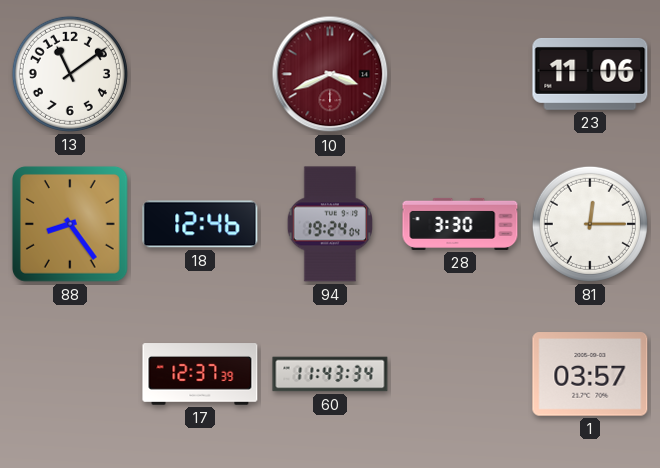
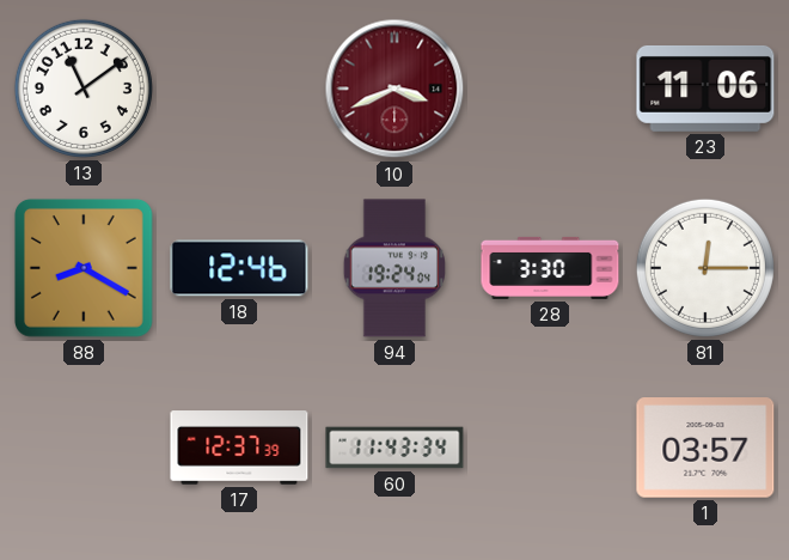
88: 8:24 -> 8:20 (84, 268)
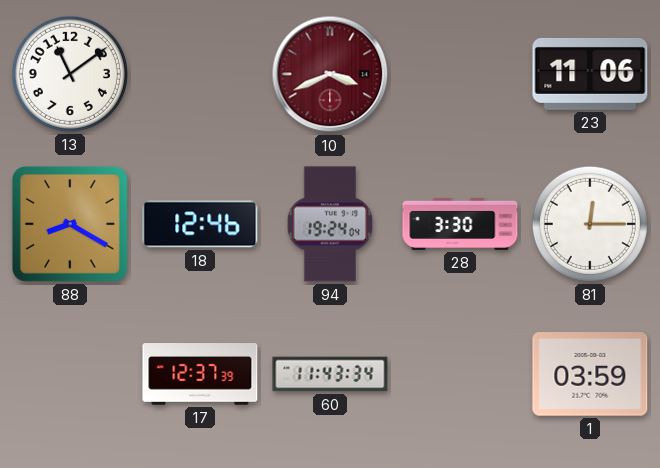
1: 03:57 -> 03:59 (590, 374)
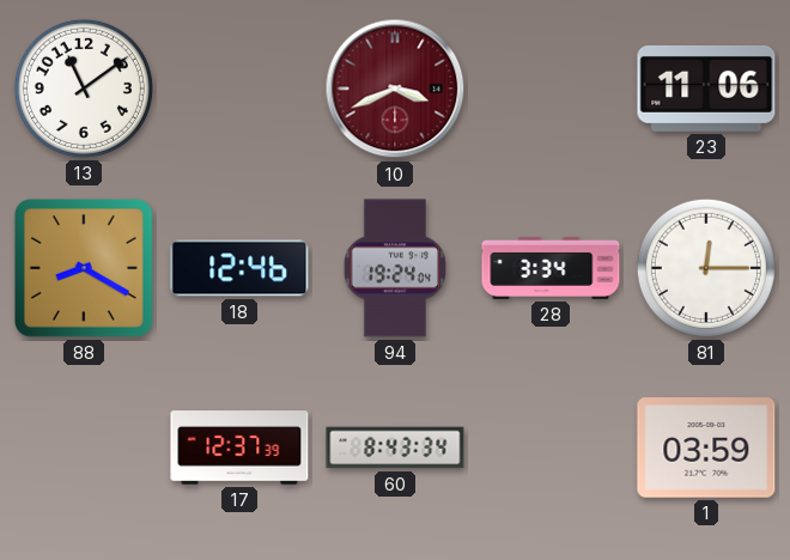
28: 3:30 -> 3:34 (551, 268)
60: 11:43 -> 8:43 (395, 448)
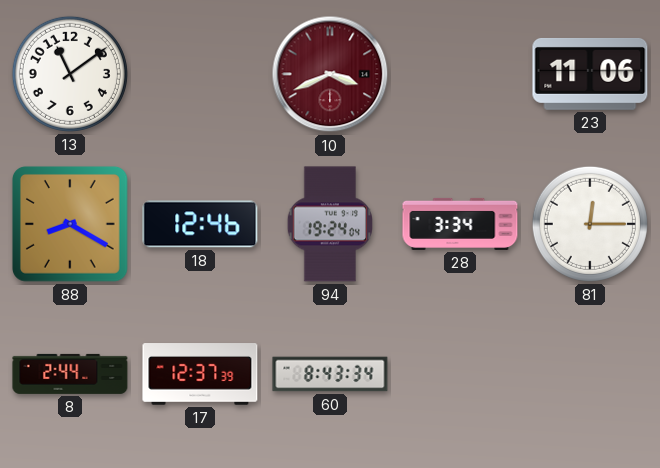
8: none -> 2:44 (70, 374)
1: 03:59 -> none (706, 448)
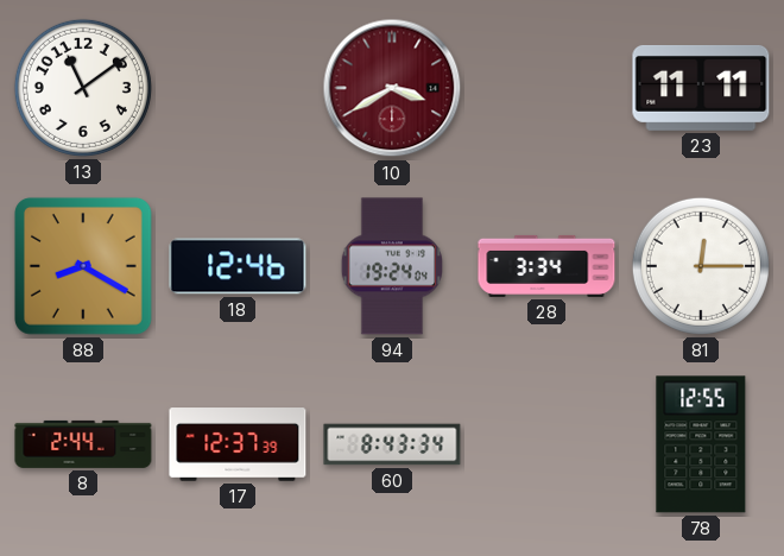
10: 3:41 -> 3:40 (392, 88)
23: 11:06 -> 11:11 (701, 88)
78: none -> 12:55 (701, 444)
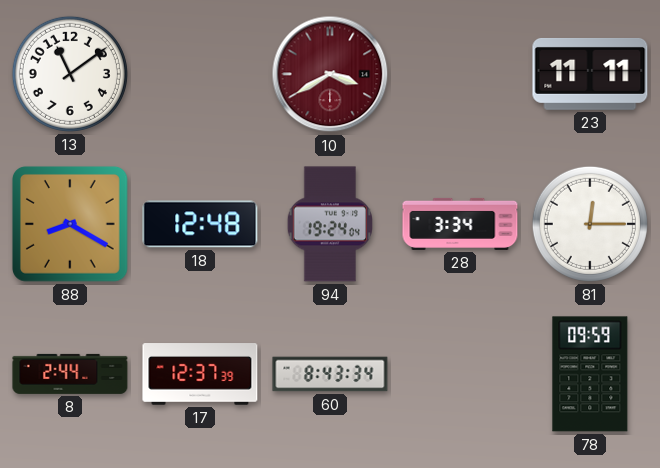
18: 12:46 -> 12:48 (200, 224)
78: 12:55 -> 09:59 (590, 374)
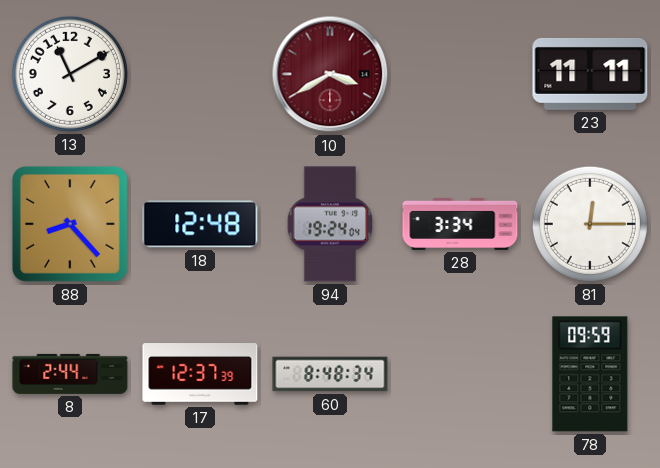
13: 11:09 -> 11:10 (70, 74)
88: 8:20 -> 8:23 (70, 224)
60: 8:43 -> 8:48 (330, 374)
